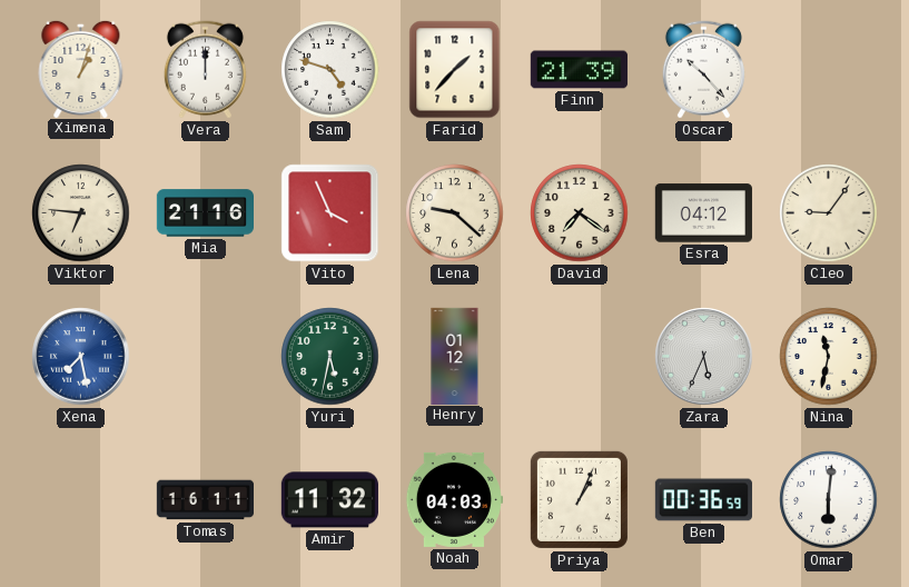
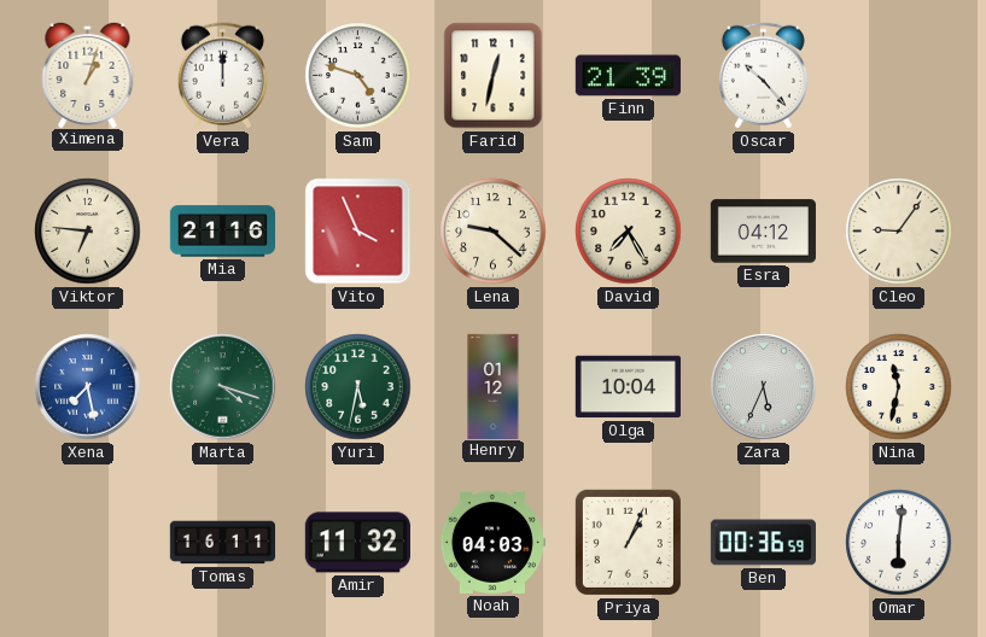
Farid: 1:37 -> 12:32 (494, 76)
David: 7:21 -> 7:25 (629, 232)
Marta: none -> 4:18 (223, 387)
Olga: none -> 10:04 (628, 387)
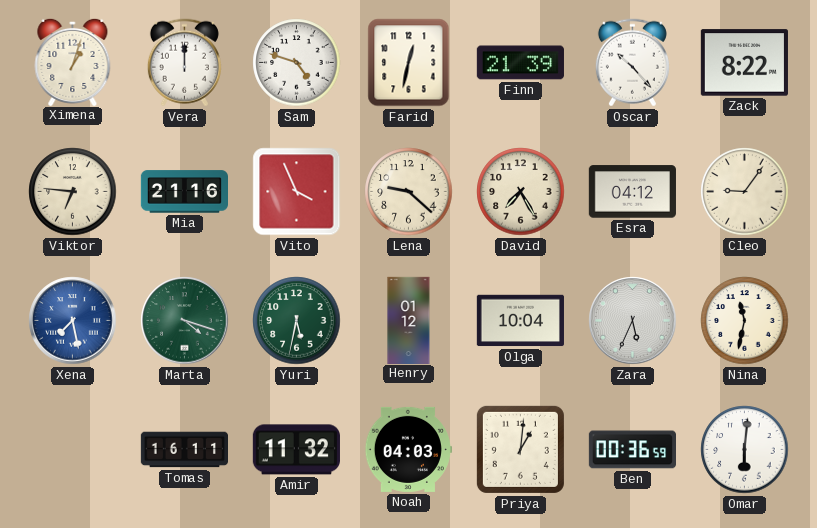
Zack: none -> 8:22 (744, 63)
Priya: 1:04 -> 1:01 (520, 449)
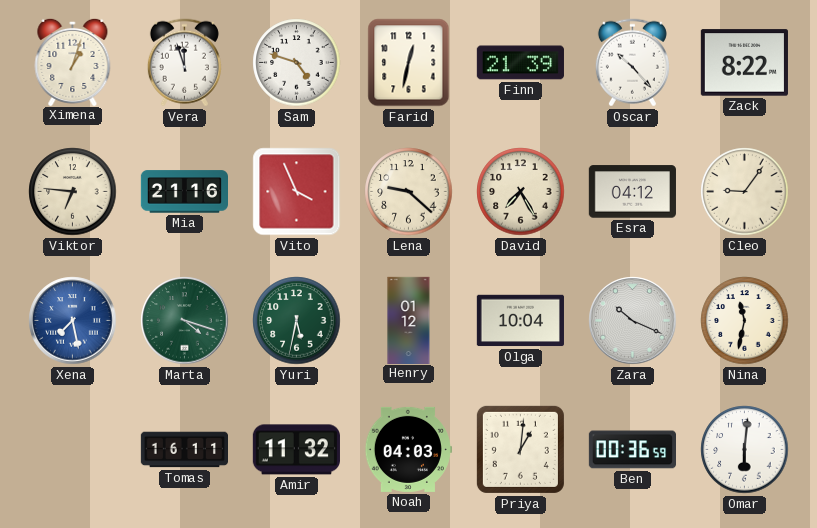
Vera: 12:00 -> 11:57 (184, 63)
Zara: 5:34 -> 10:19 (633, 321)
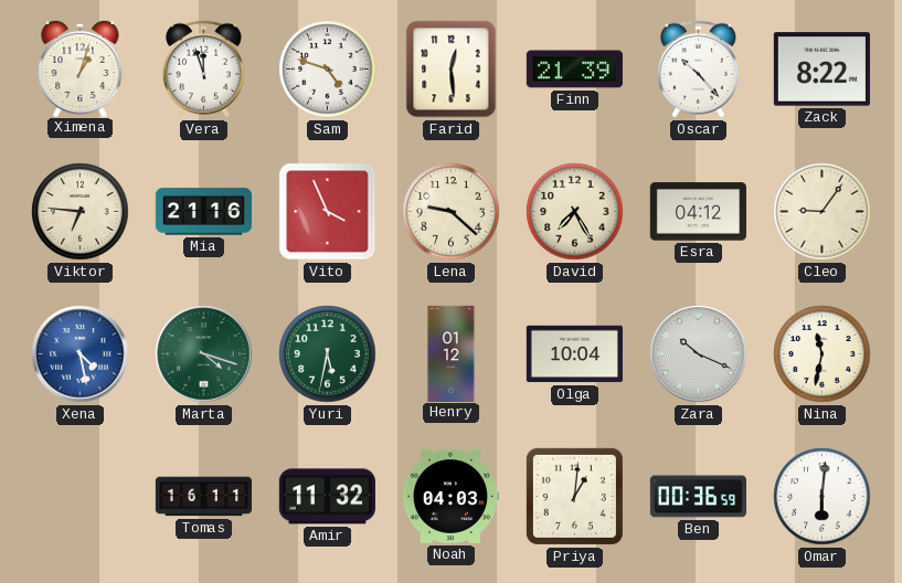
Farid: 12:32 -> 12:29 (452, 70)
Xena: 7:28 -> 4:28 (81, 354)
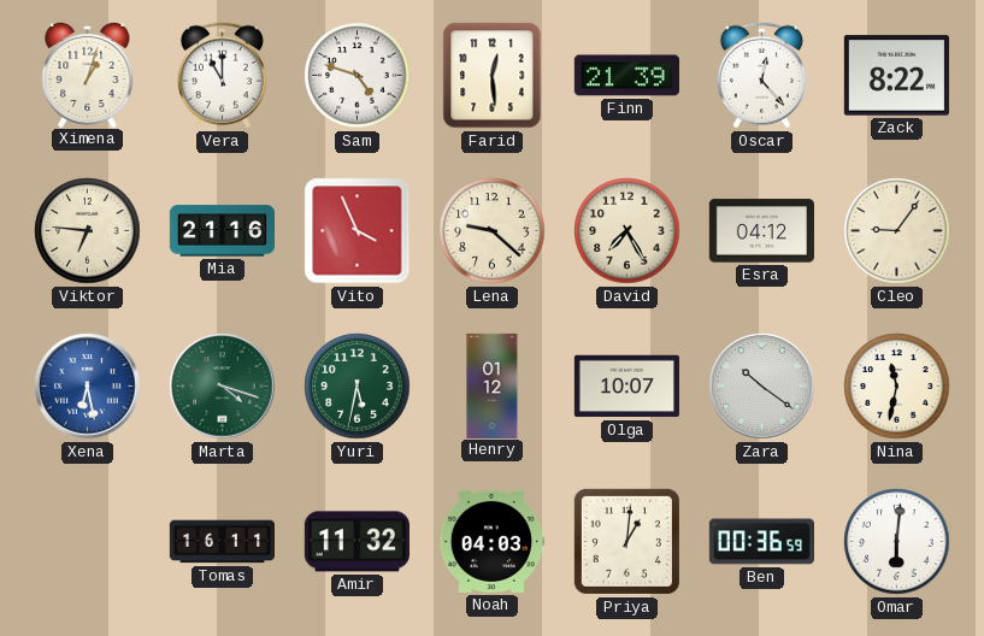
Vera: 11:57 -> 11:00 (222, 76)
Oscar: 10:23 -> 12:23 (761, 76)
Xena: 4:28 -> 6:28 (88, 387)
Olga: 10:04 -> 10:07 (626, 387)
Zara: 10:19 -> 10:21 (762, 387)
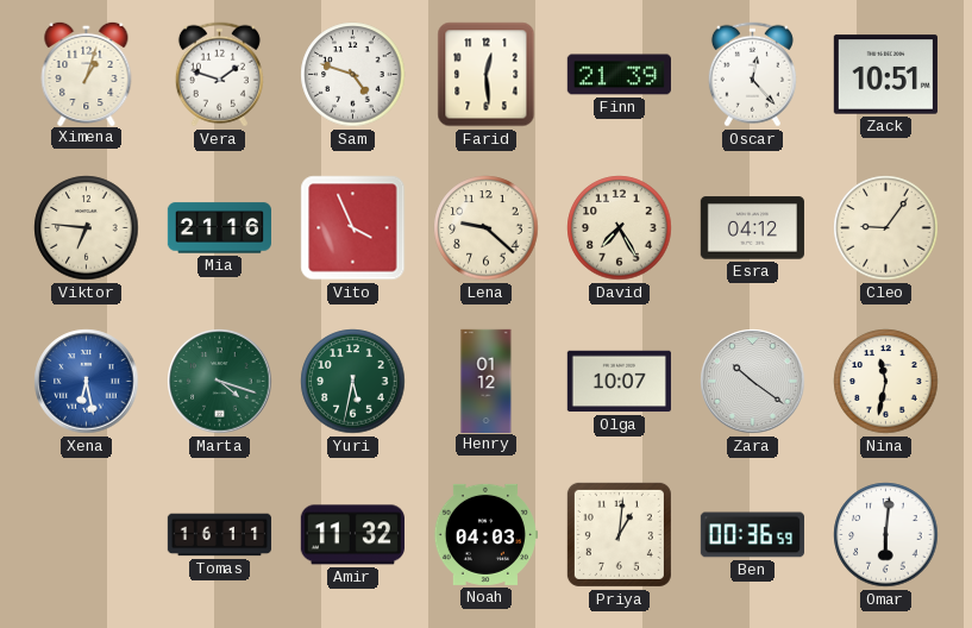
Vera: 11:00 -> 1:48 (219, 75)
Zack: 8:22 -> 10:51 (885, 75)
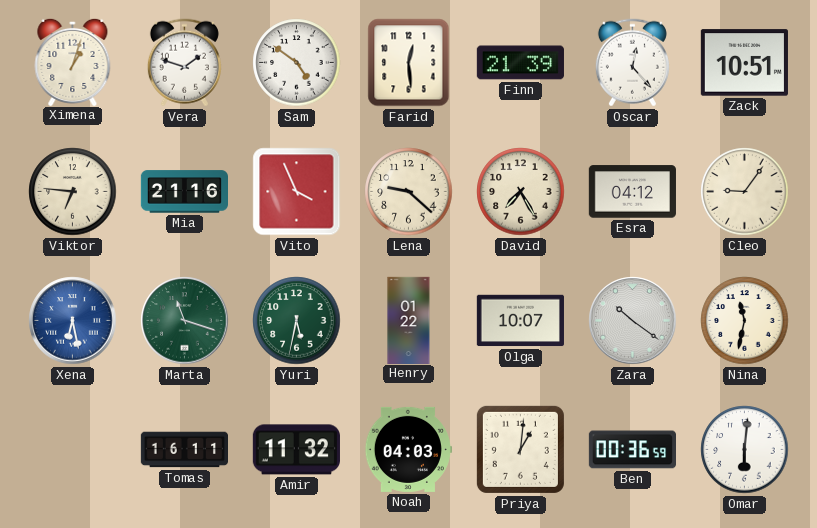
Sam: 4:48 -> 4:51 (297, 63)
Marta: 4:18 -> 11:18 (185, 321)
Henry: 01:12 -> 01:22 (409, 320)
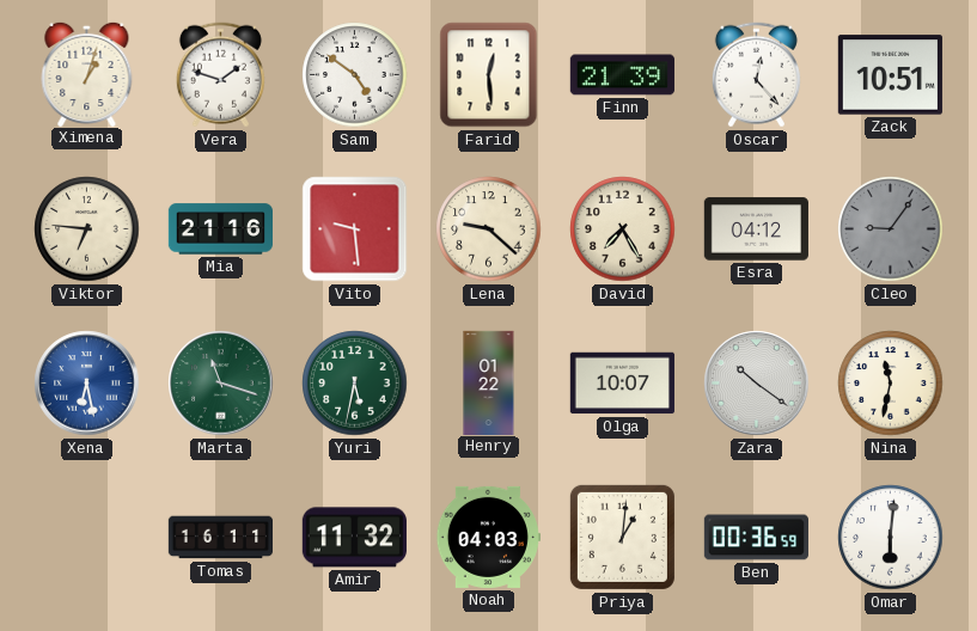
Vito: 3:56 -> 9:29 (355, 229)
Cleo dial: cream -> grey (891, 229)
